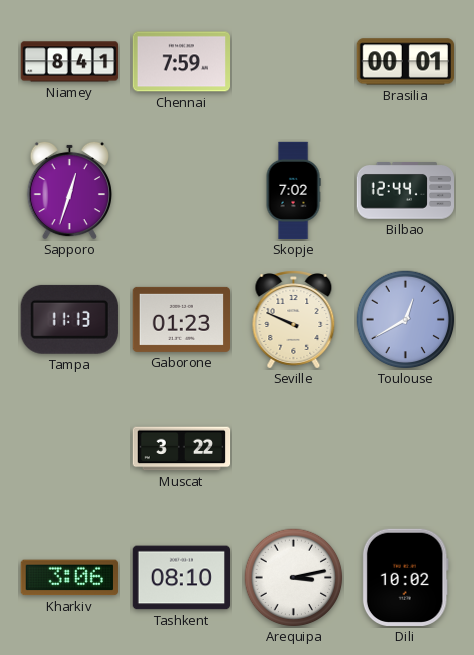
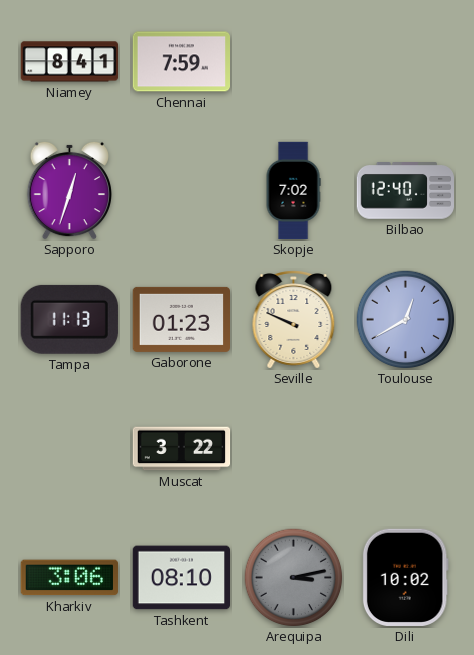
Brasilia: 00:01 -> none (405, 62)
Bilbao: 12:44 -> 12:40 (406, 191)
Arequipa dial: white -> grey (294, 578)
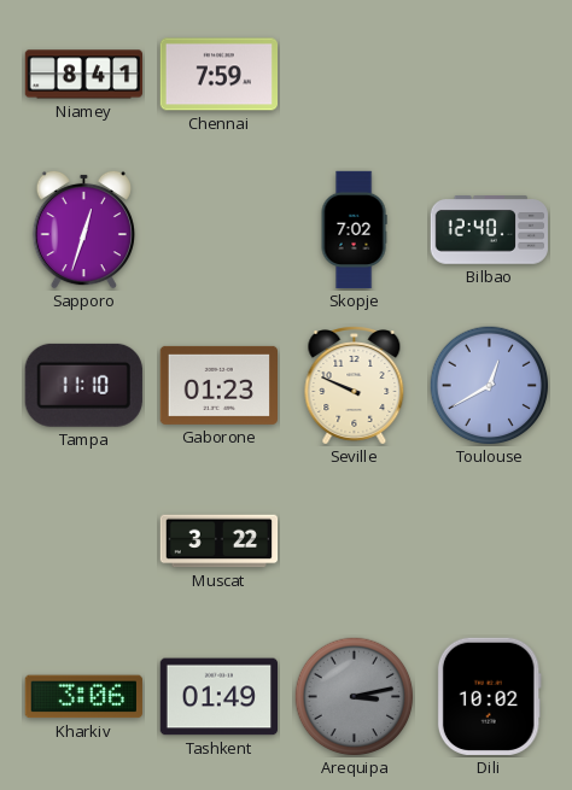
Tampa: 11:13 -> 11:10 (83, 385)
Tashkent: 08:10 -> 01:49 (218, 697)
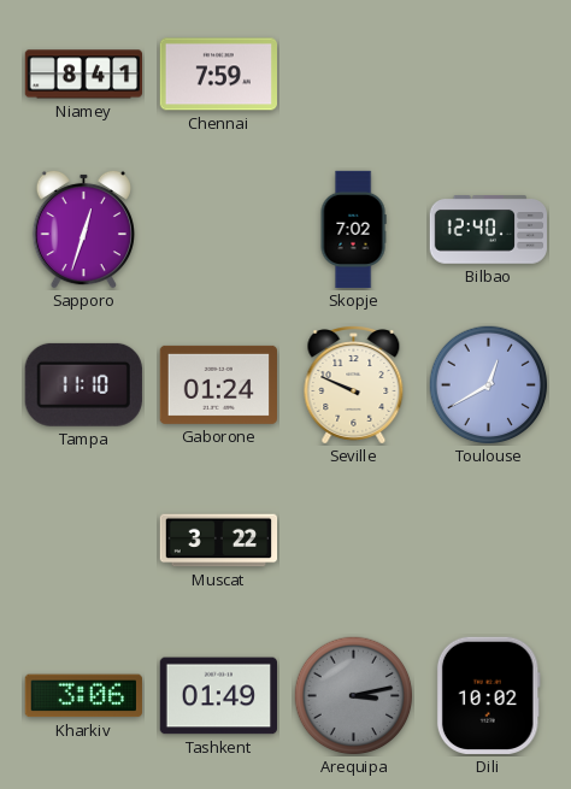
Gaborone: 01:23 -> 01:24 (218, 384)
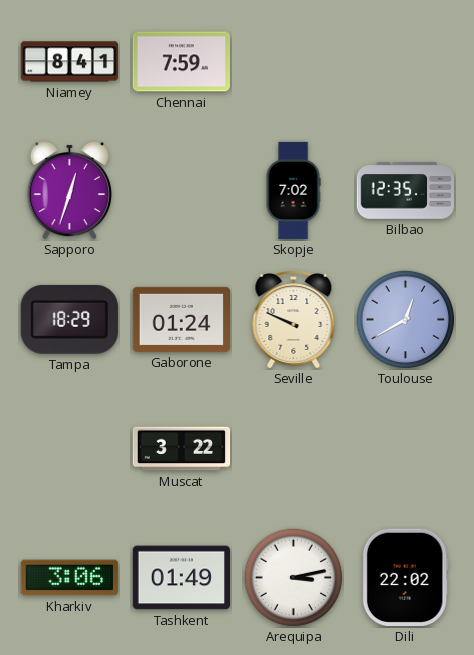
Bilbao: 12:40 -> 12:35 (406, 191)
Tampa: 11:10 -> 18:29 (69, 319)
Arequipa dial: grey -> white (294, 578)
Dili: 10:02 -> 22:02 (405, 577)
